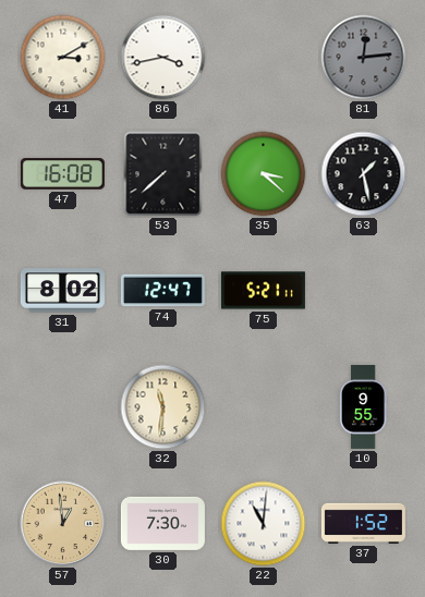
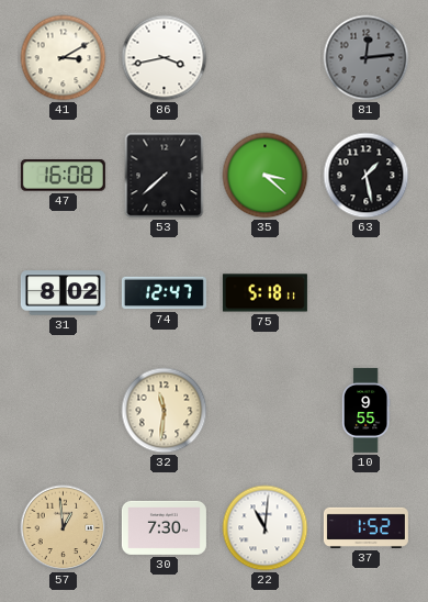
75: 5:21 -> 5:18 (264, 293)
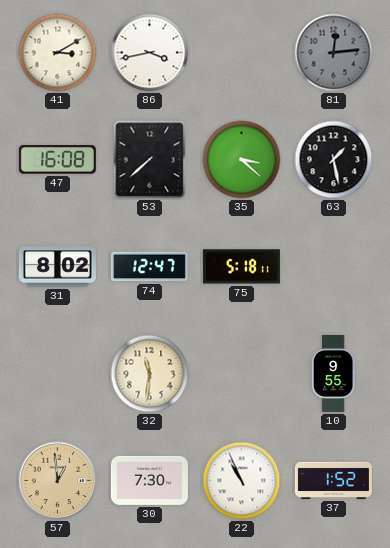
22: 11:01 -> 10:56 (242, 481)
